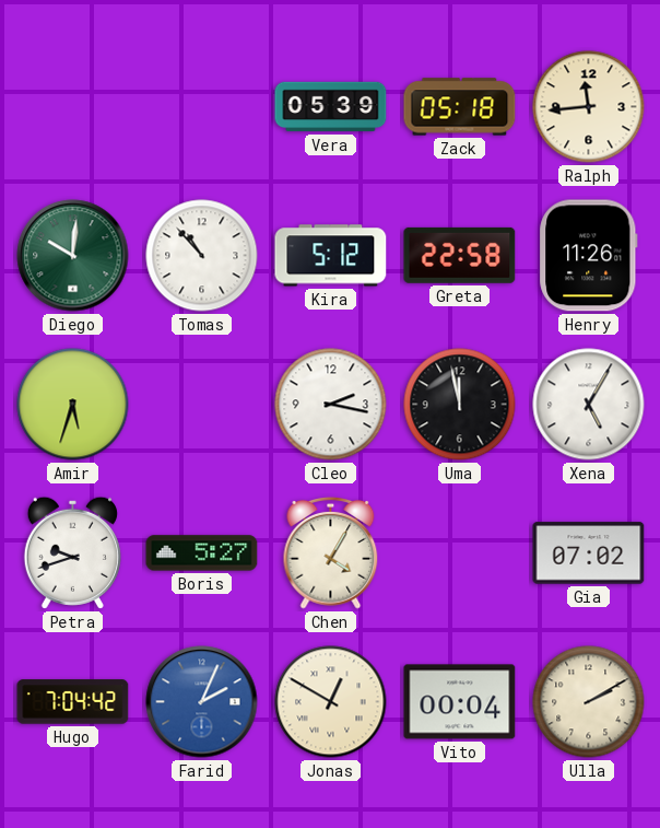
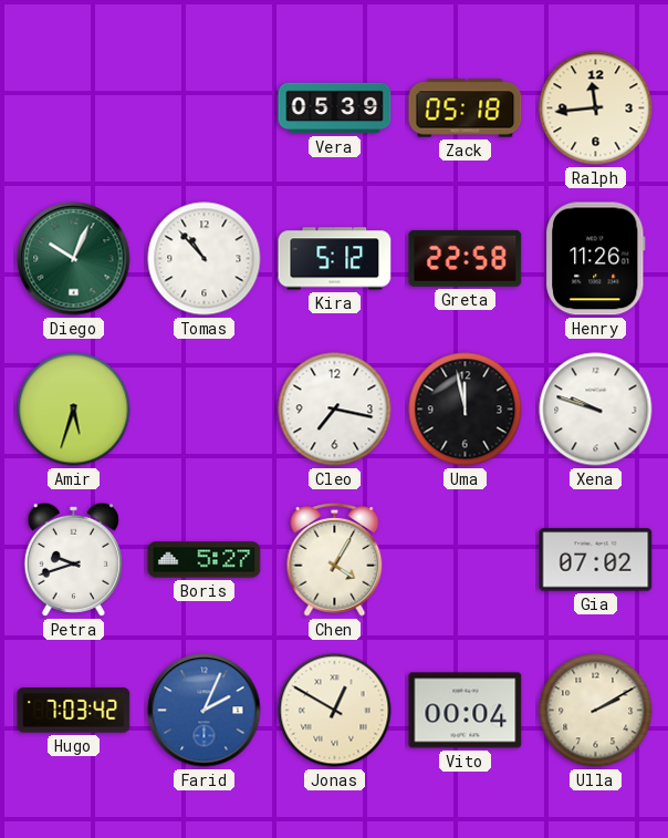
Diego: 10:01 -> 10:04 (74, 259)
Cleo: 2:17 -> 7:17 (335, 410)
Xena: 5:05 -> 9:48 (596, 410)
Hugo: 7:04 -> 7:03 (74, 711)
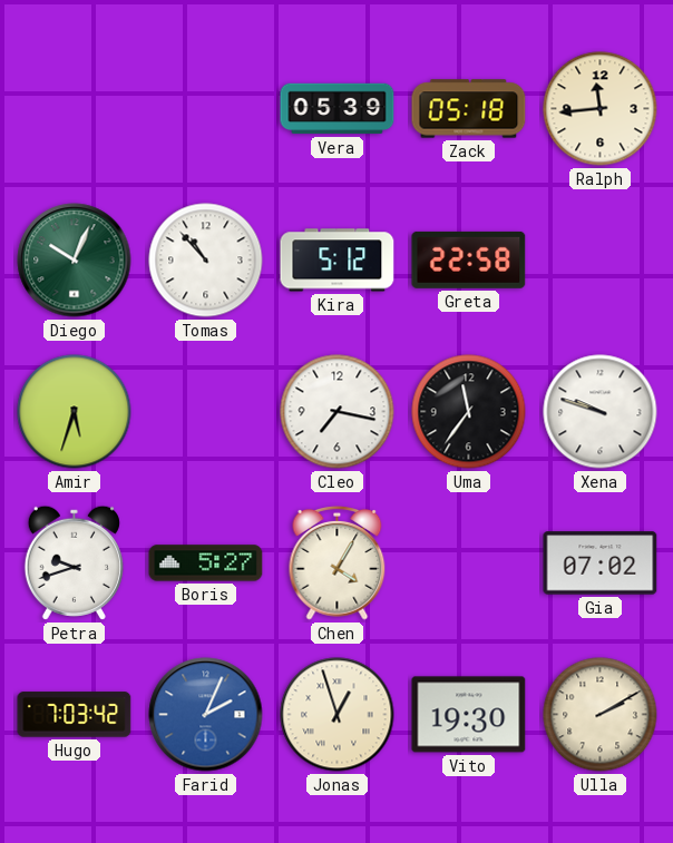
Henry: 11:26 -> none (596, 259)
Uma: 11:58 -> 11:36 (469, 412)
Jonas: 12:50 -> 12:57 (338, 715)
Vito: 00:04 -> 19:30 (469, 715)
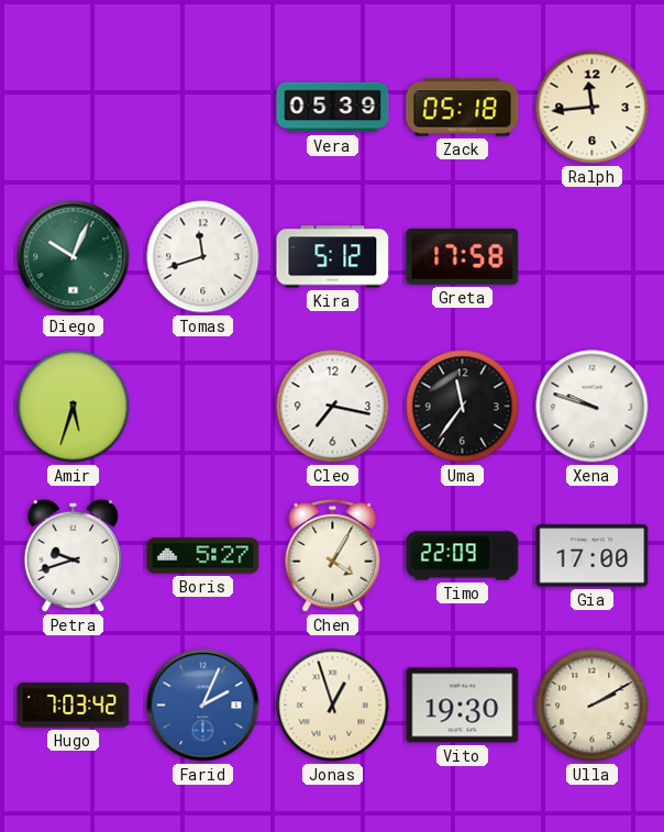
Tomas: 10:53 -> 11:42 (203, 257)
Greta: 22:58 -> 17:58 (463, 256)
Timo: none -> 22:09 (463, 556)
Gia: 07:02 -> 17:00 (593, 556)
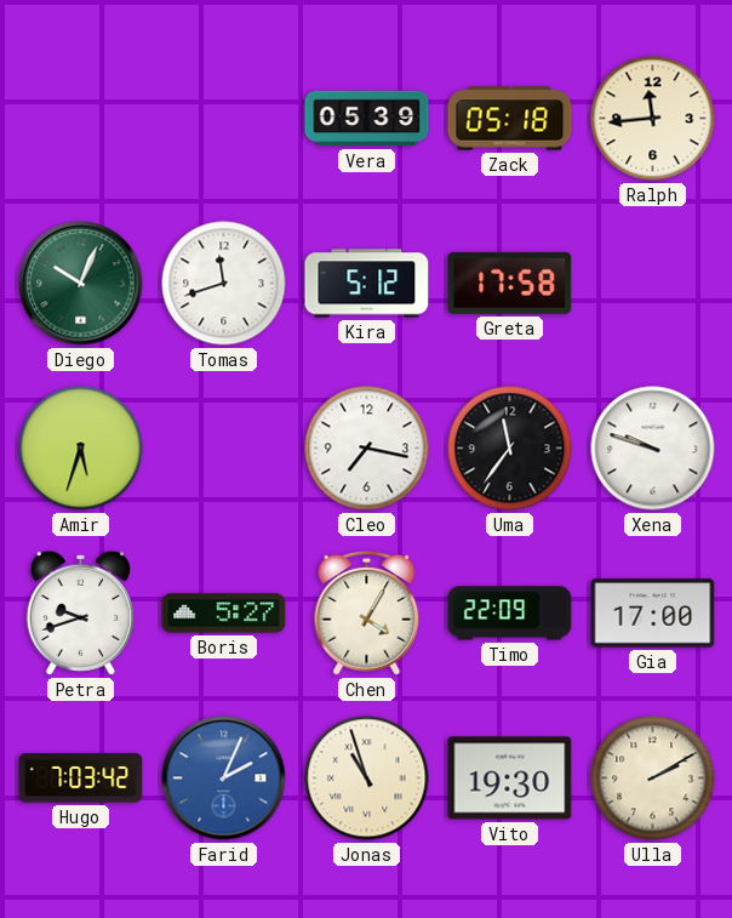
Jonas: 12:57 -> 10:57 (367, 779)
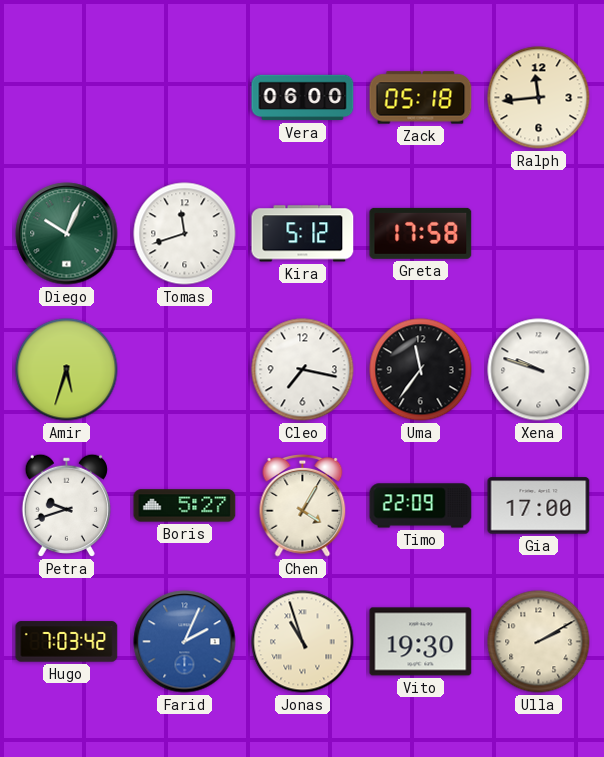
Vera: 05:39 -> 06:00 (303, 98)
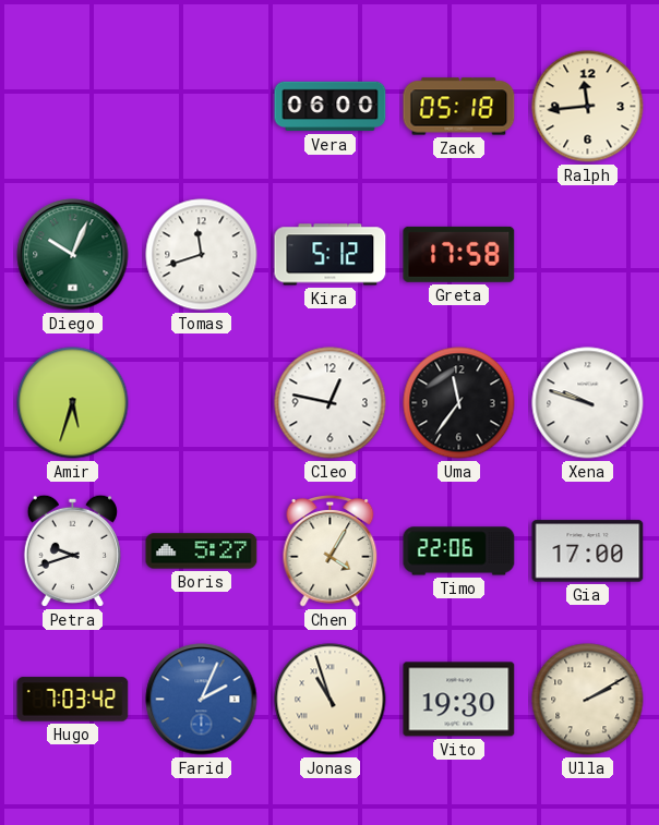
Cleo: 7:17 -> 12:47 (331, 403)
Timo: 22:09 -> 22:06 (459, 551)
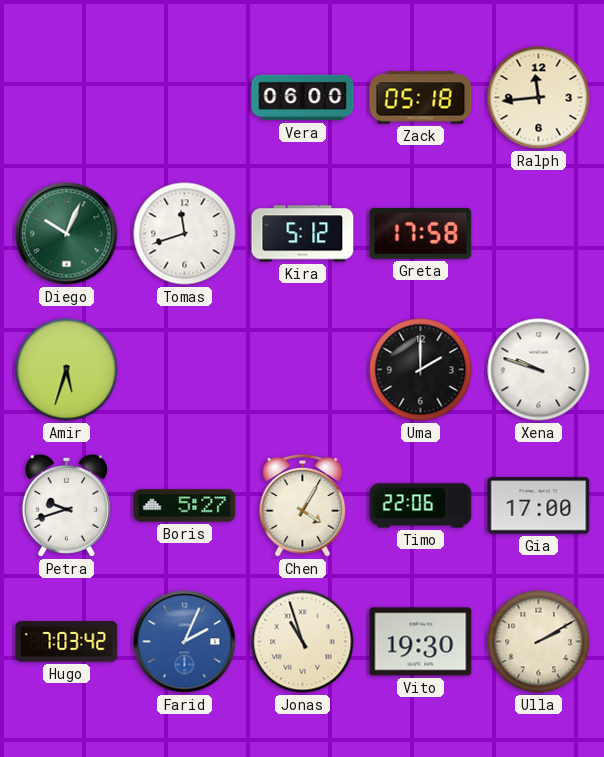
Cleo: 12:47 -> none (331, 403)
Uma: 11:36 -> 2:00 (421, 370)
